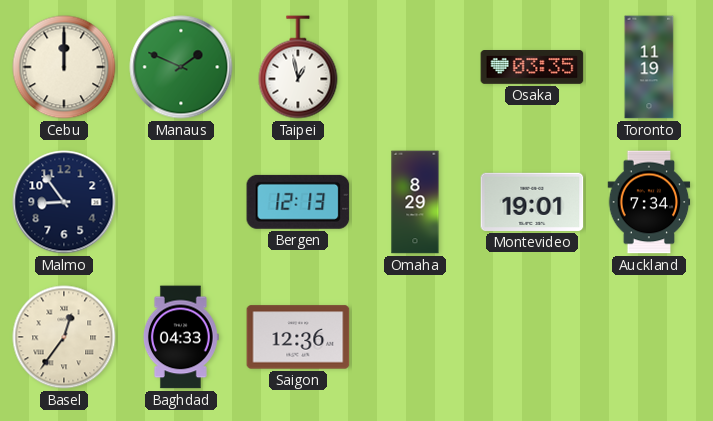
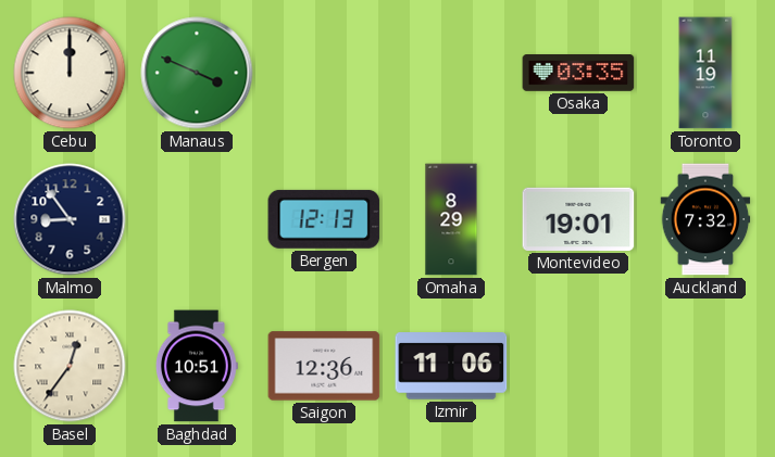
Manaus: 1:49 -> 3:49 (197, 73)
Taipei: 12:58 -> none (298, 67)
Auckland: 7:34 -> 7:32 (705, 219)
Baghdad: 04:33 -> 10:51 (197, 366)
Izmir: none -> 11:06 (451, 366)
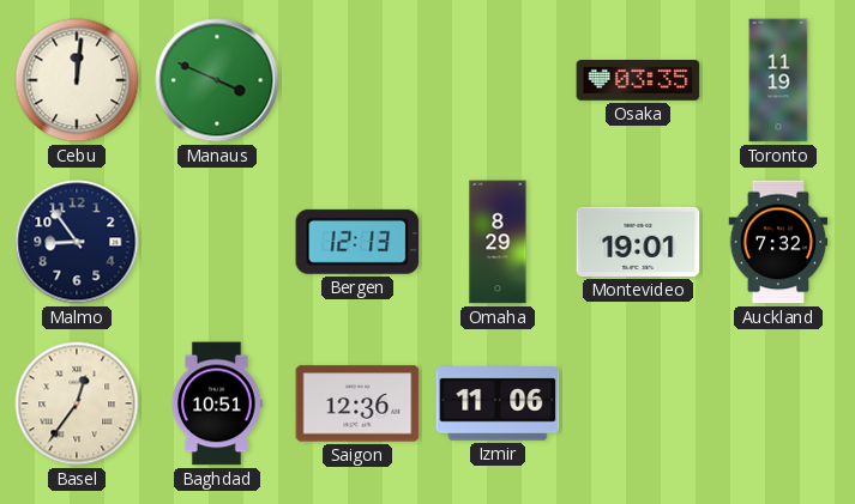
Cebu: 12:00 -> 12:01 (77, 80)
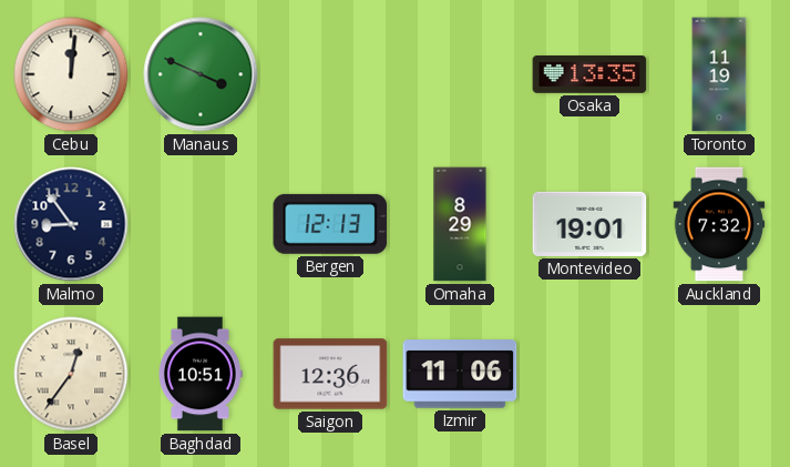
Osaka: 03:35 -> 13:35 (589, 75)
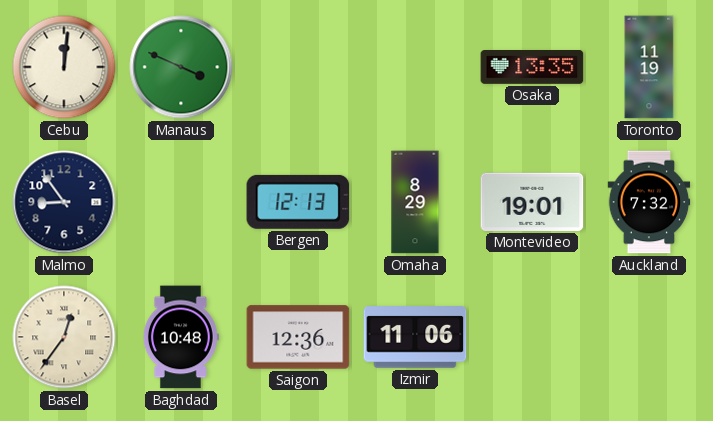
Baghdad: 10:51 -> 10:48 (181, 337)
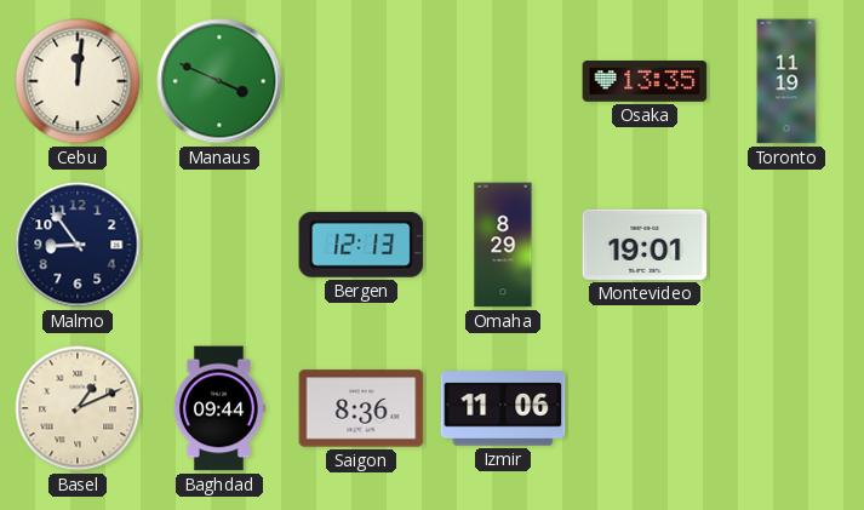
Auckland: 7:32 -> none (649, 202)
Basel: 12:36 -> 1:11 (78, 408)
Baghdad: 10:48 -> 09:44 (219, 408)
Saigon: 12:36 -> 8:36 (361, 408)
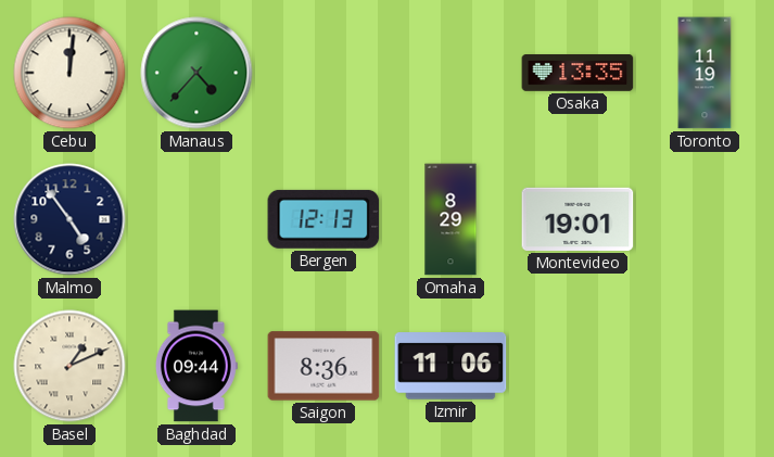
Manaus: 3:49 -> 4:37 (196, 73)
Malmo: 8:54 -> 4:54 (69, 219)
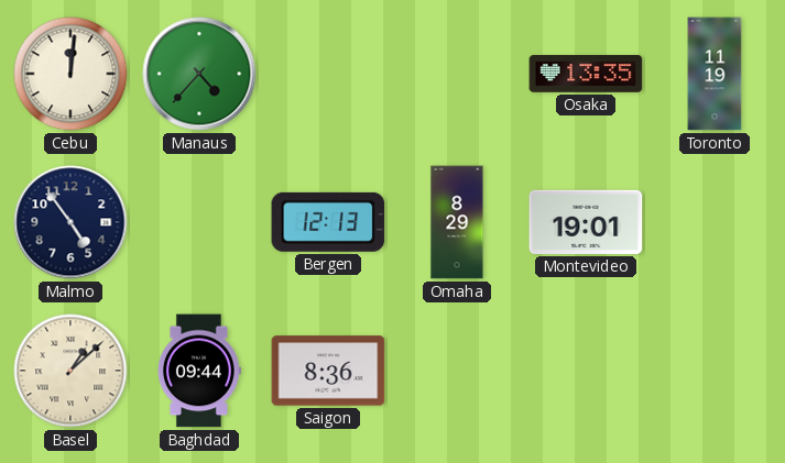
Basel: 1:11 -> 1:08 (70, 371)
Izmir: 11:06 -> none (451, 366)
